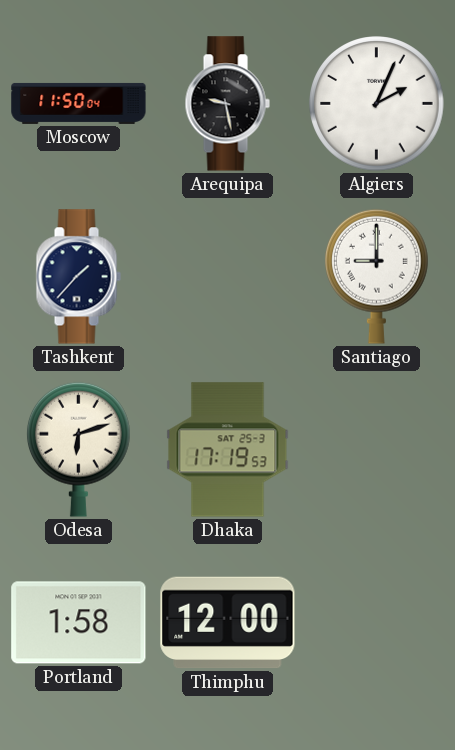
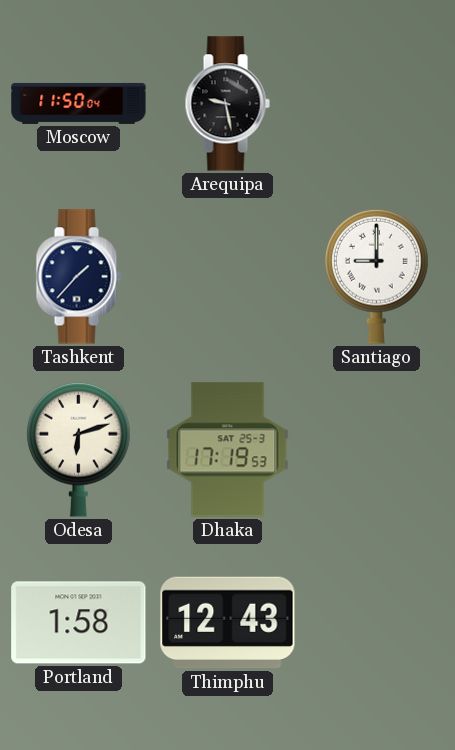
Algiers: 2:04 -> none (377, 104)
Thimphu: 12:00 -> 12:43 (228, 623)
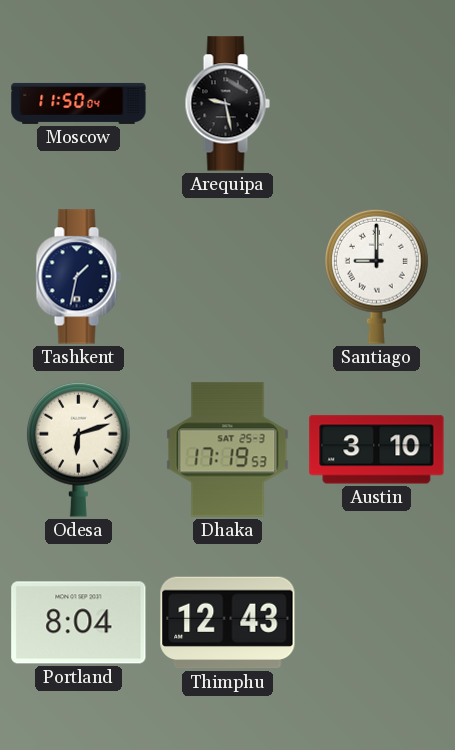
Tashkent: 1:37 -> 1:32 (78, 277)
Austin: none -> 3:10 (377, 450)
Portland: 1:58 -> 8:04 (79, 623)
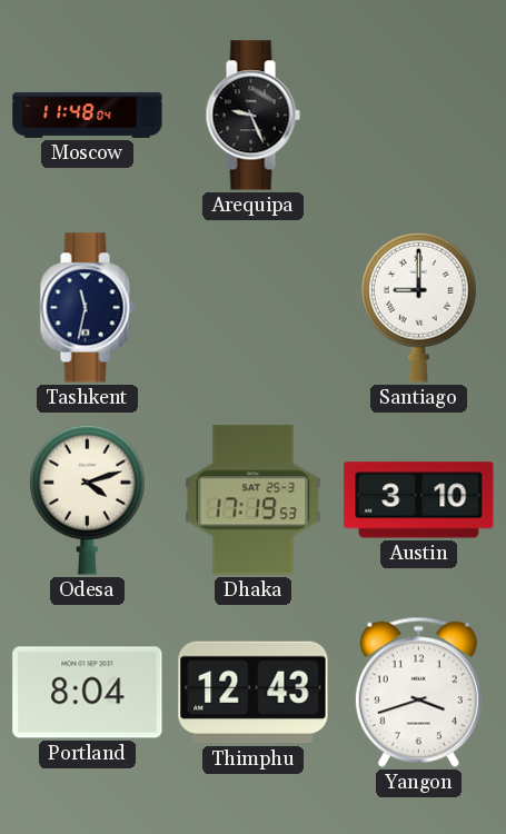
Moscow: 11:50 -> 11:48 (88, 115)
Arequipa: 9:28 -> 9:26 (252, 116)
Tashkent: 1:32 -> 11:32 (87, 308)
Odesa: 6:12 -> 4:12 (88, 499)
Yangon: none -> 3:42 (418, 692)
